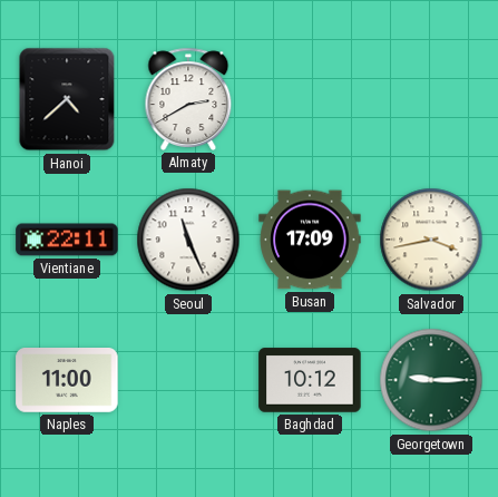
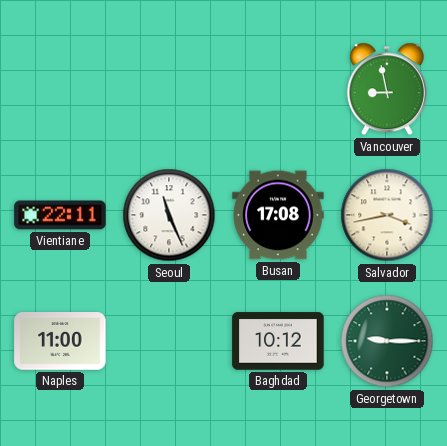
Hanoi: 4:38 -> none (67, 99)
Almaty: 2:40 -> none (188, 99)
Vancouver: none -> 8:58 (387, 89)
Busan: 17:09 -> 17:08 (278, 215)
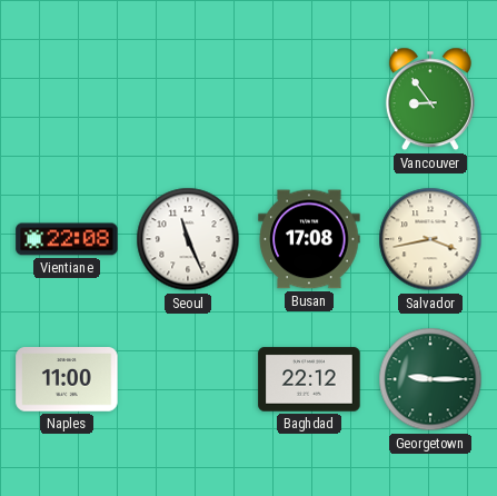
Vancouver: 8:58 -> 8:54 (430, 99)
Vientiane: 22:11 -> 22:08 (67, 239)
Baghdad: 10:12 -> 22:12 (309, 379)
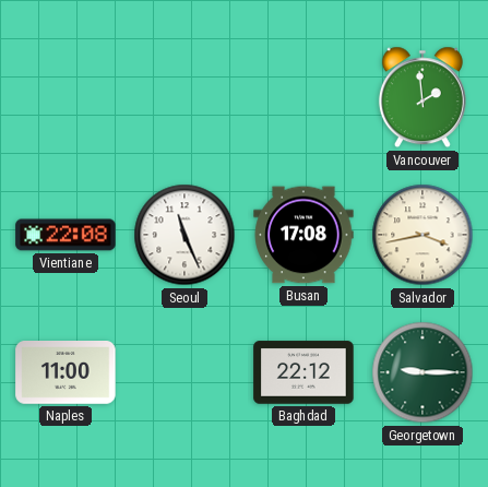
Vancouver: 8:54 -> 1:59 (422, 97)
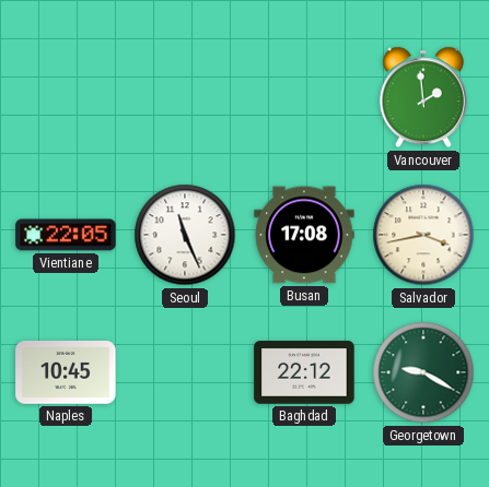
Vientiane: 22:08 -> 22:05 (66, 235)
Naples: 11:00 -> 10:45 (66, 373)
Georgetown: 9:15 -> 9:20 (423, 372)
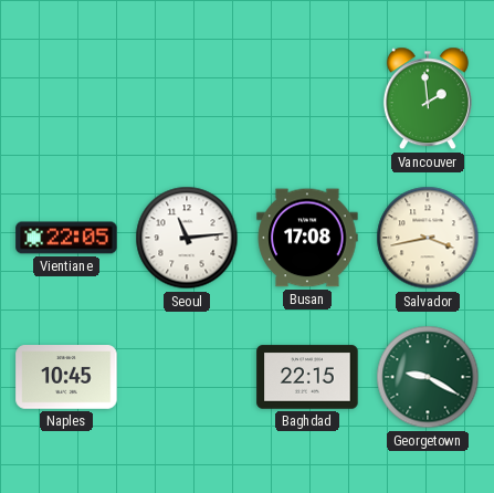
Seoul: 11:26 -> 11:14 (187, 238)
Baghdad: 22:12 -> 22:15 (307, 377)
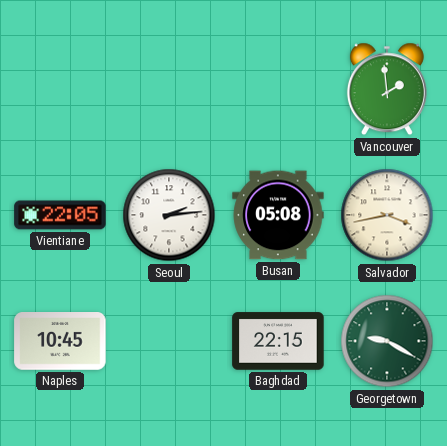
Seoul: 11:14 -> 2:14 (169, 215)
Busan: 17:08 -> 05:08 (278, 215)
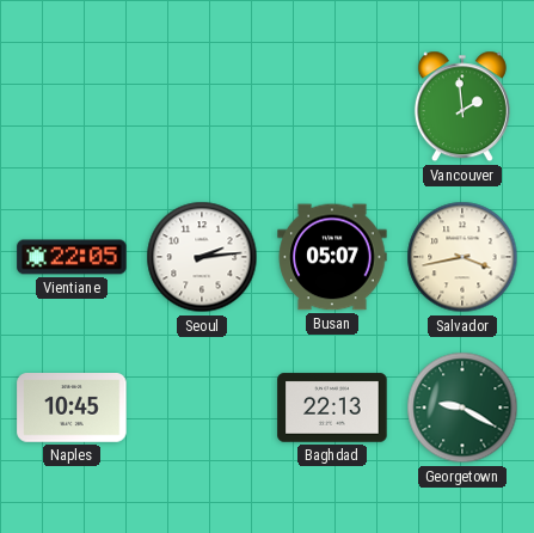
Busan: 05:08 -> 05:07 (332, 257)
Baghdad: 22:15 -> 22:13 (332, 408)
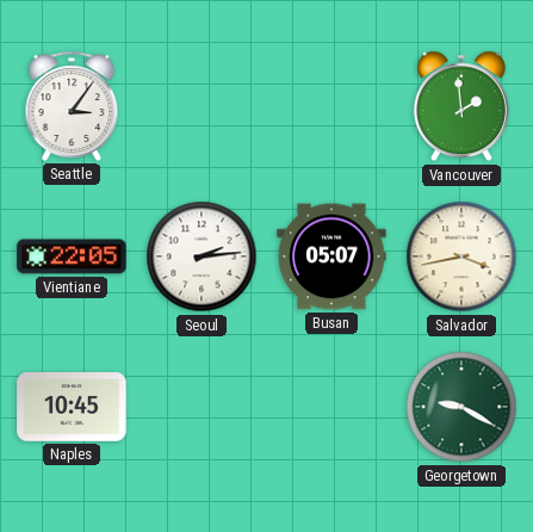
Seattle: none -> 3:06 (72, 106)
Baghdad: 22:13 -> none (332, 408)
